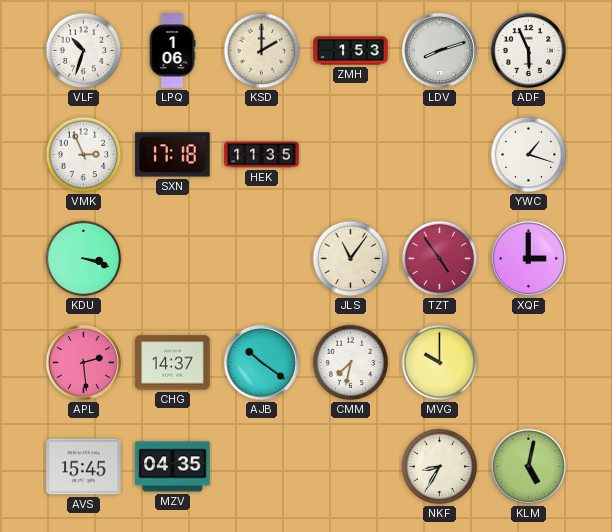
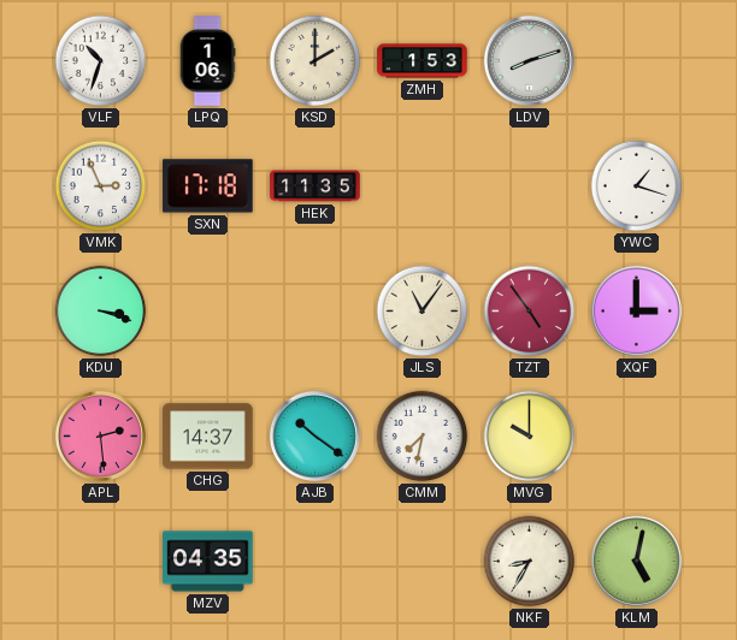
ADF: 5:56 -> none (528, 50)
AVS: 15:45 -> none (84, 467)
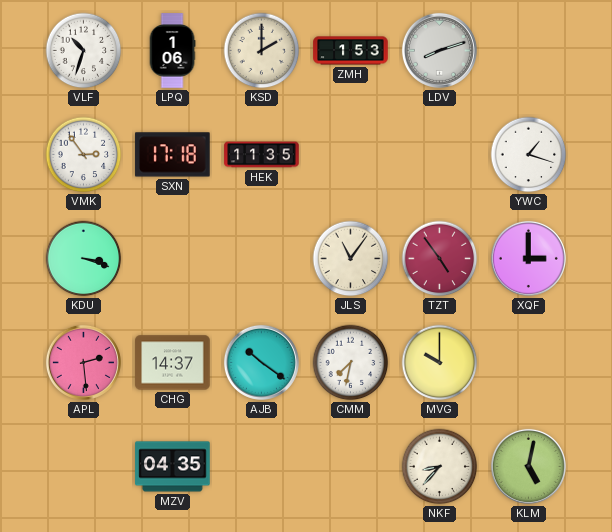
VMK: 2:56 -> 2:54 (84, 155)
NKF: 8:35 -> 8:37 (440, 467)
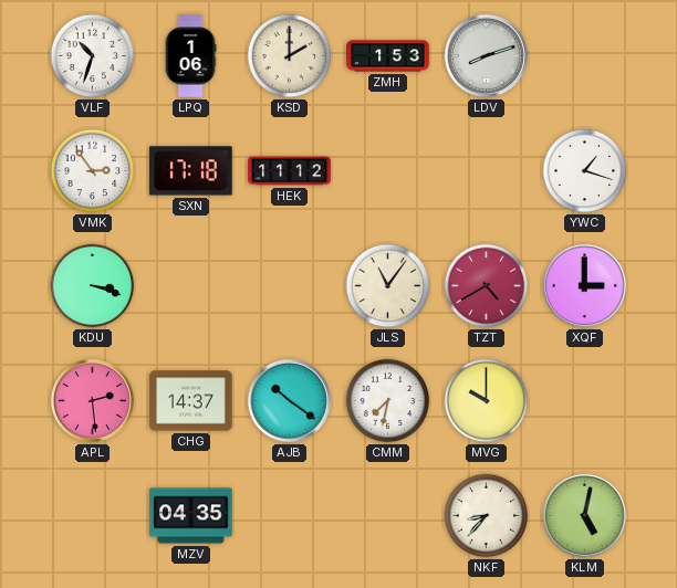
HEK: 11:35 -> 11:12 (290, 171)
TZT: 4:54 -> 4:40 (487, 286)
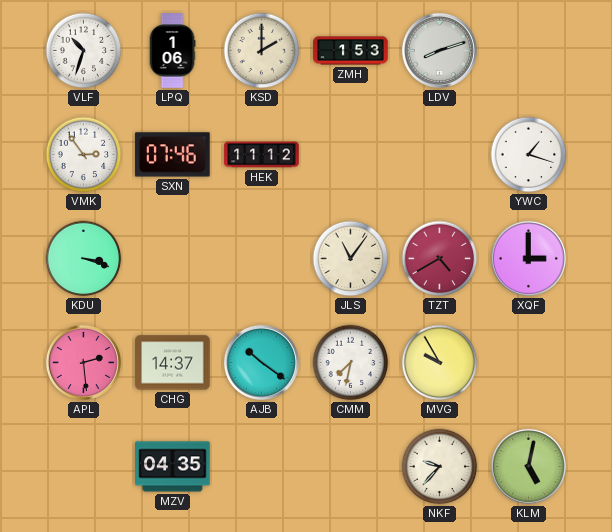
SXN: 17:18 -> 07:46 (173, 155)
MVG: 10:00 -> 9:55 (440, 363)
NKF: 8:37 -> 9:37 (440, 467)
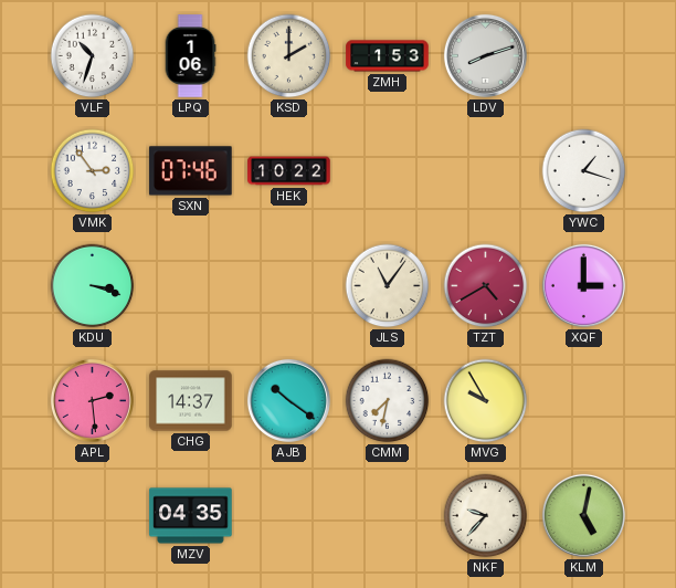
HEK: 11:12 -> 10:22 (289, 171)
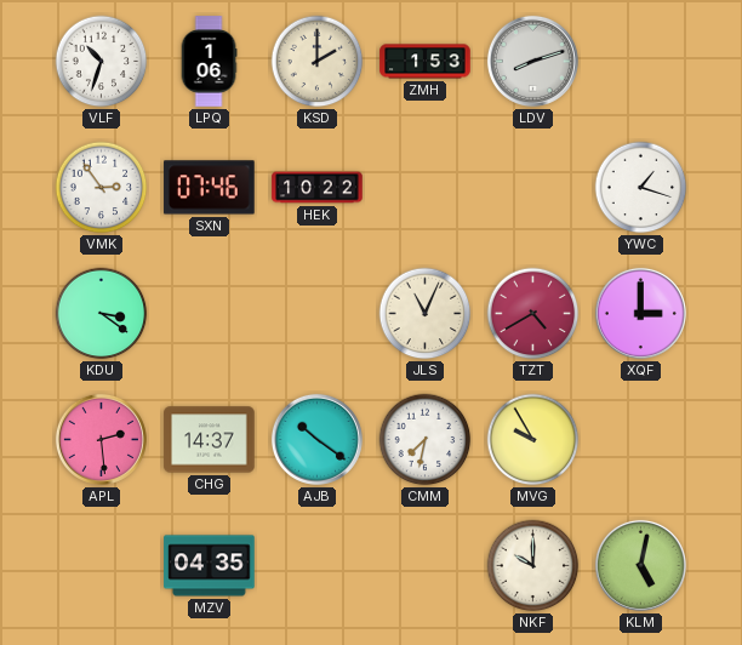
KDU: 3:18 -> 3:21 (102, 314)
JLS: 11:06 -> 11:04 (426, 314)
NKF: 9:37 -> 10:00 (533, 566)
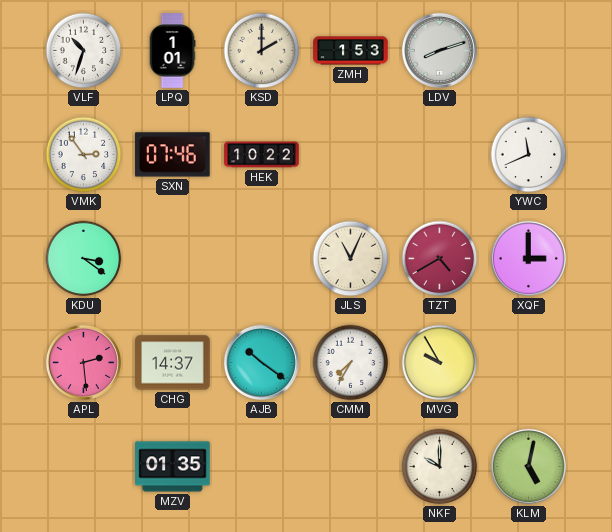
LPQ: 1:06 -> 1:01 (172, 51)
YWC: 1:18 -> 11:41 (529, 155)
CMM: 7:32 -> 7:35 (351, 363)
MZV: 04:35 -> 01:35 (173, 467)
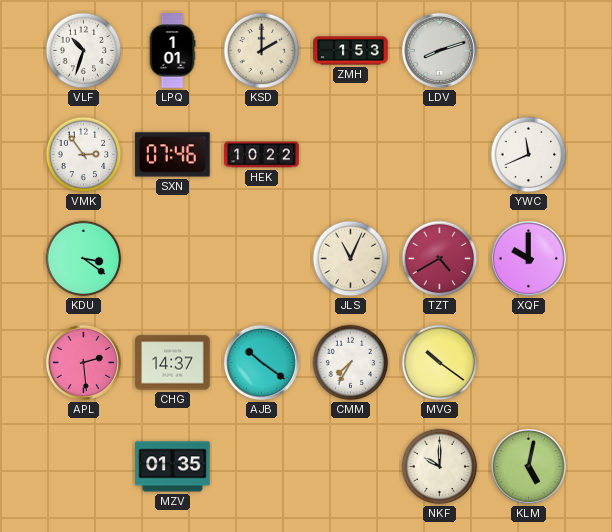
XQF: 3:00 -> 10:00 (528, 258)
MVG: 9:55 -> 10:21 (440, 363)
